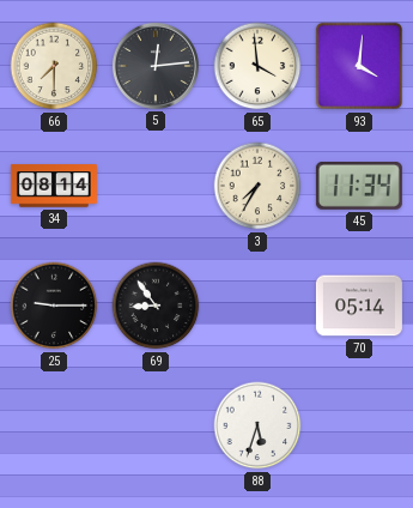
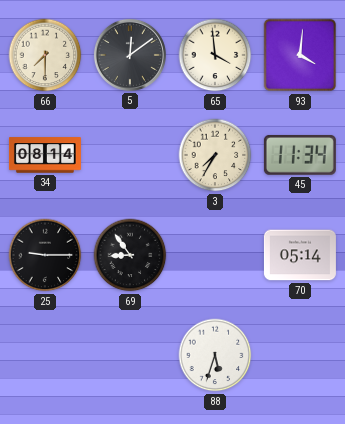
5: 12:14 -> 12:09 (130, 55)
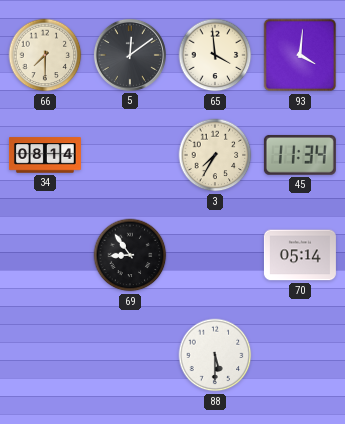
25: 9:15 -> none (45, 255)
88: 5:33 -> 5:30 (215, 355)
